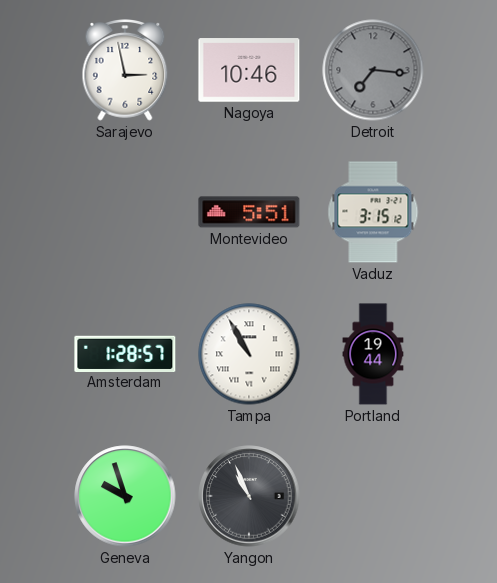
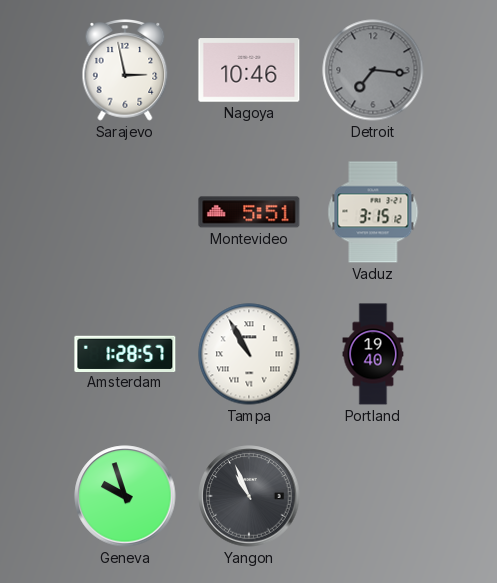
Portland: 19:44 -> 19:40 (373, 354)
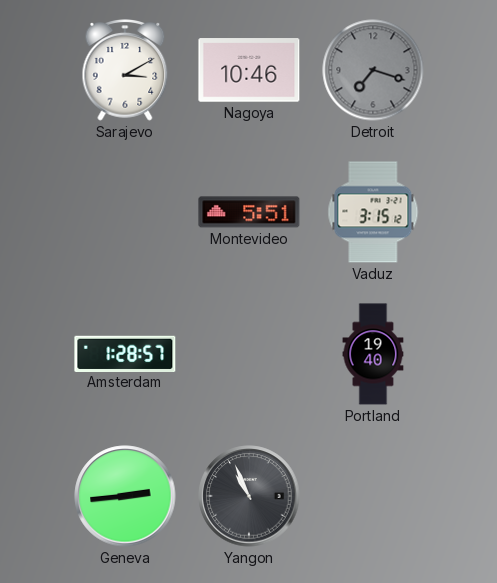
Sarajevo: 2:58 -> 3:10 (125, 71)
Detroit: 7:16 -> 7:18 (373, 70)
Tampa: 10:55 -> none (249, 354)
Geneva: 9:57 -> 2:44 (125, 496)
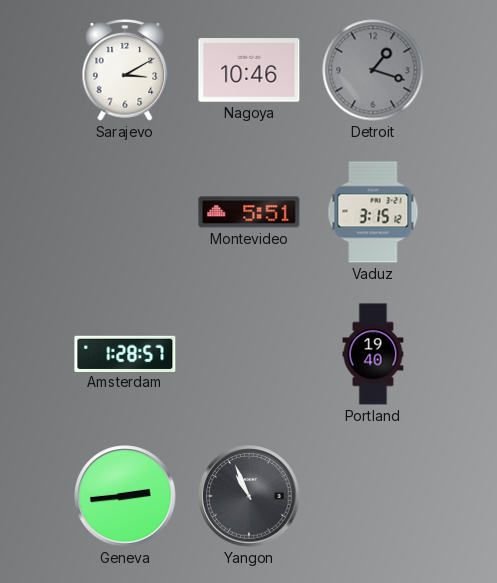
Detroit: 7:18 -> 1:18 (373, 70)
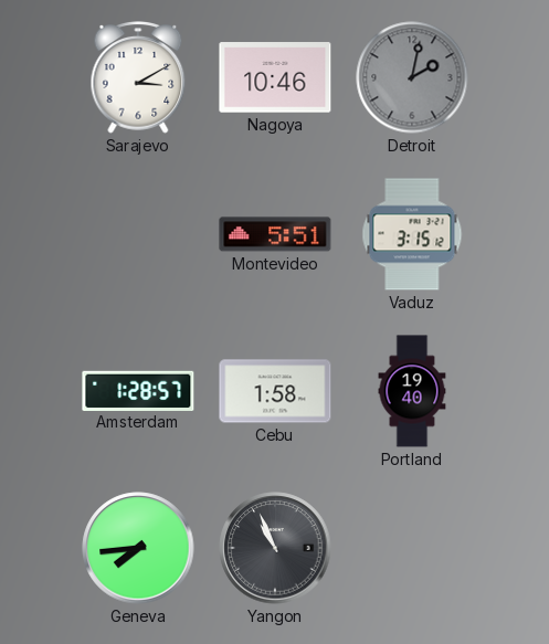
Detroit: 1:18 -> 2:02 (412, 77)
Cebu: none -> 1:58 (275, 391)
Geneva: 2:44 -> 7:44 (138, 548)
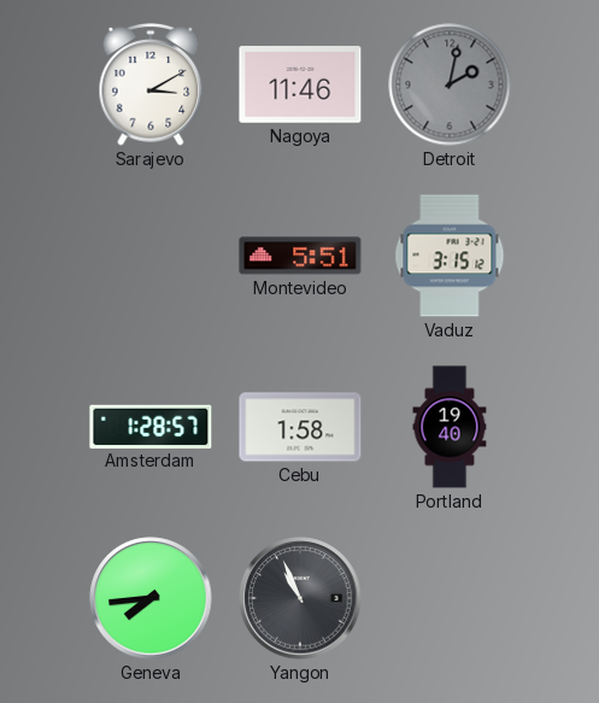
Nagoya: 10:46 -> 11:46 (300, 84)
